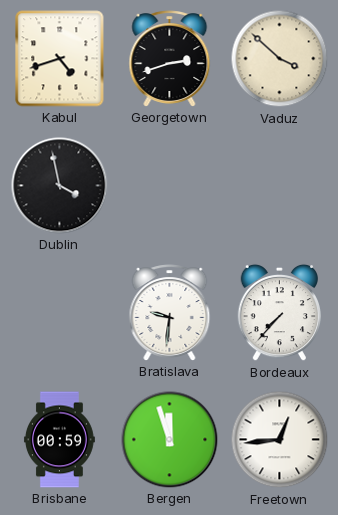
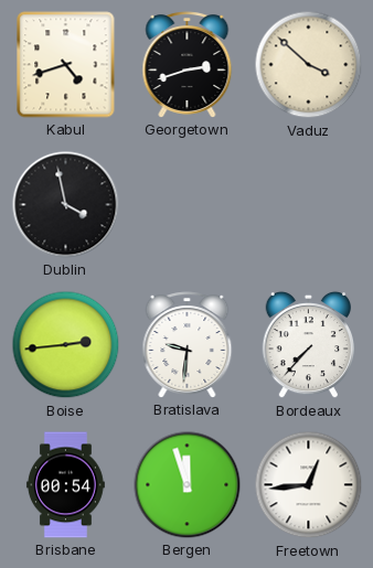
Boise: none -> 2:44 (66, 345)
Brisbane: 00:59 -> 00:54 (65, 485)
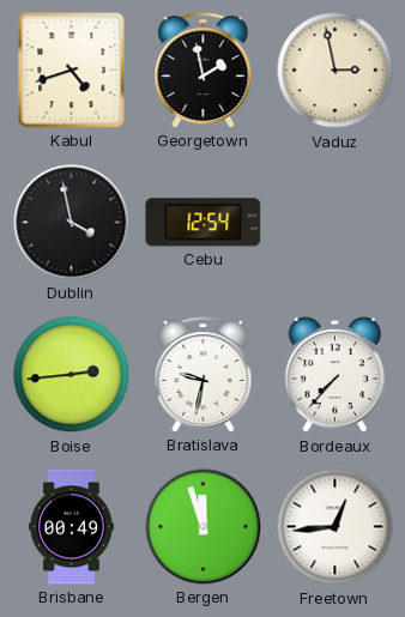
Georgetown: 2:42 -> 1:58 (204, 71)
Vaduz: 3:52 -> 2:58 (336, 71)
Cebu: none -> 12:54 (204, 223)
Bratislava: 9:31 -> 9:32 (204, 375)
Brisbane: 00:54 -> 00:49 (71, 527)
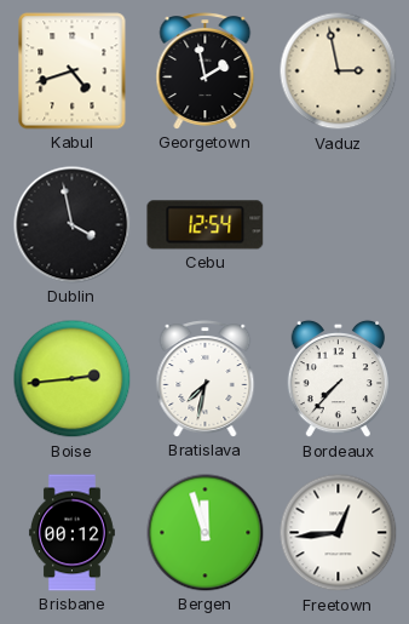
Bratislava: 9:32 -> 7:32 (206, 379)
Brisbane: 00:49 -> 00:12 (71, 533)
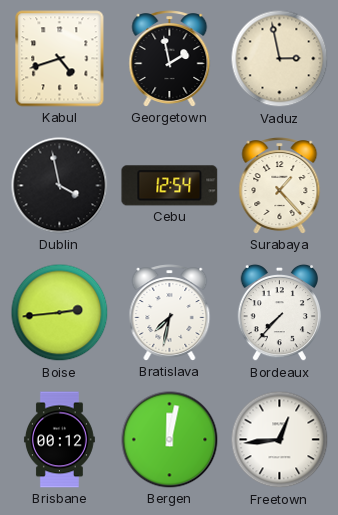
Surabaya: none -> 1:23 (280, 186)
Bergen: 11:57 -> 12:02 (170, 440)
